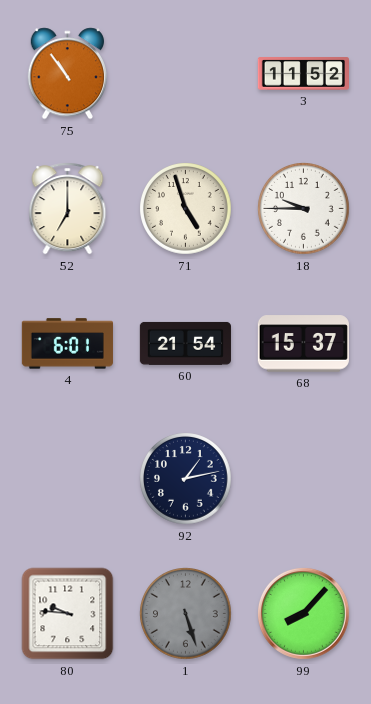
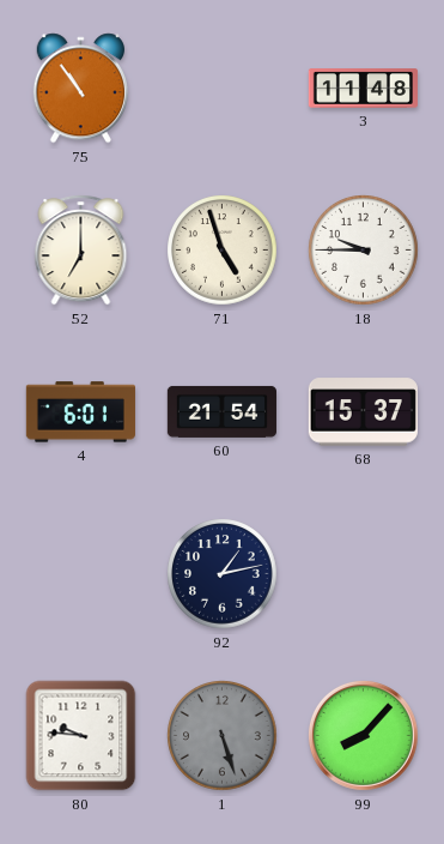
3: 11:52 -> 11:48 (363, 89)
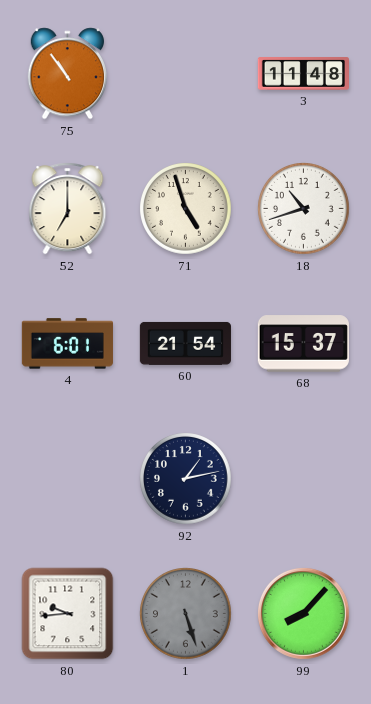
18: 9:45 -> 10:42 (304, 209)
80: 9:46 -> 9:44 (68, 614)
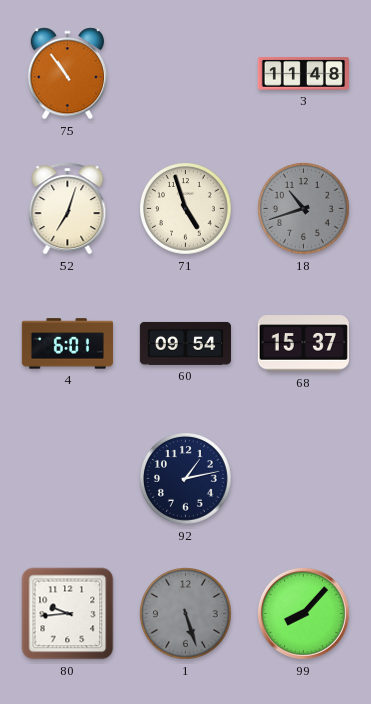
52: 7:00 -> 7:03 (68, 209)
18 dial: white -> grey (304, 209)
60: 21:54 -> 09:54 (185, 343)
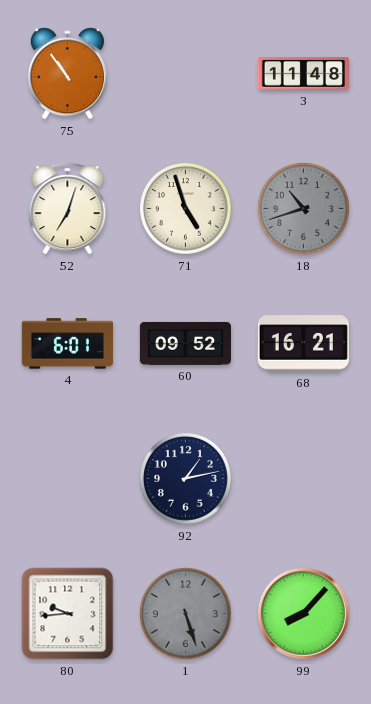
60: 09:54 -> 09:52 (185, 343)
68: 15:37 -> 16:21 (303, 344)
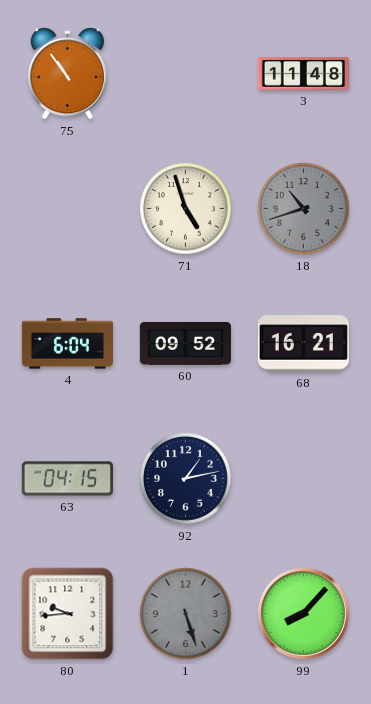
52: 7:03 -> none (68, 209)
4: 6:01 -> 6:04 (67, 344)
63: none -> 04:15 (67, 479)
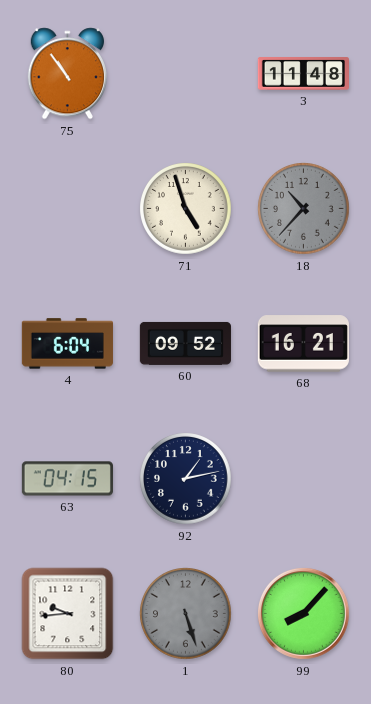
18: 10:42 -> 10:37 (304, 209)
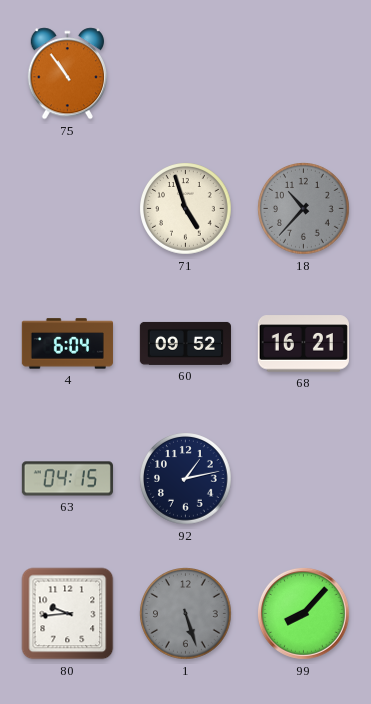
3: 11:48 -> none (303, 74)
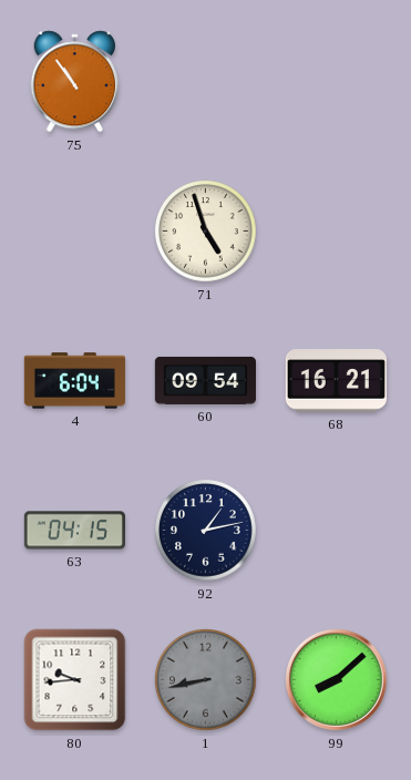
18: 10:37 -> none (304, 209)
60: 09:52 -> 09:54 (205, 380)
1: 5:27 -> 8:43 (206, 680)
99: 8:07 -> 8:08 (336, 679)
